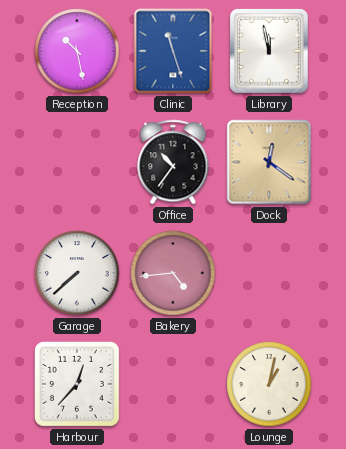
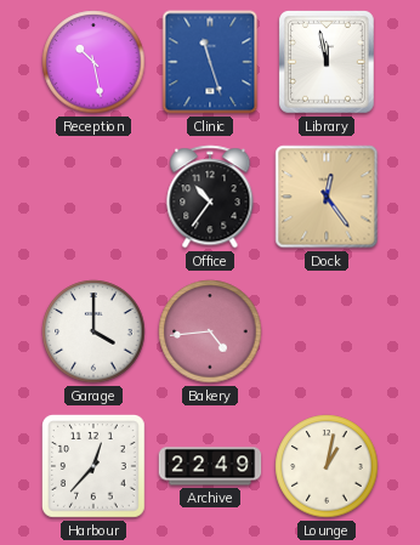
Dock: 12:21 -> 12:24 (327, 197)
Garage: 7:38 -> 4:00 (93, 331)
Archive: none -> 22:49 (210, 466)
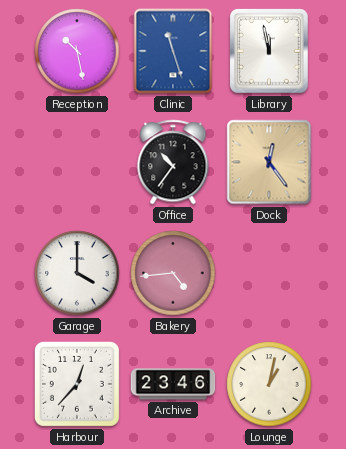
Archive: 22:49 -> 23:46 (173, 384)
